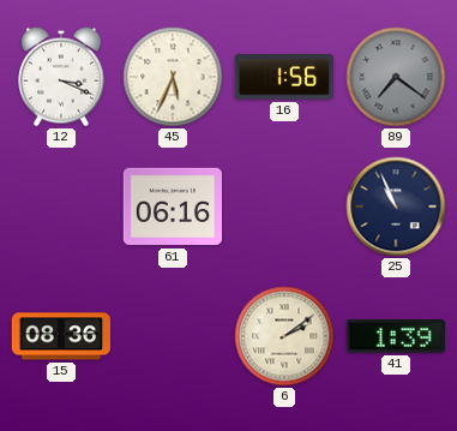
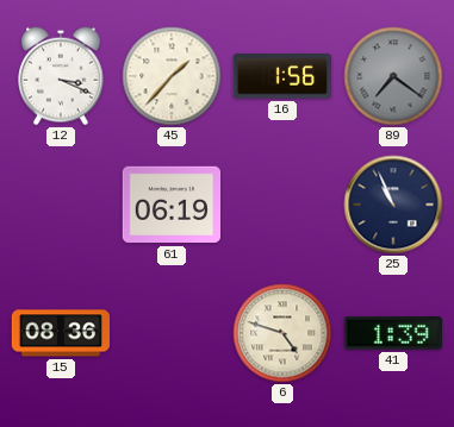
45: 5:34 -> 1:37 (172, 76)
61: 06:16 -> 06:19 (170, 205)
6: 2:09 -> 4:48 (282, 333)
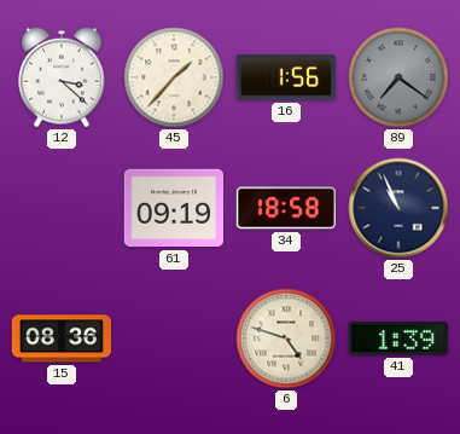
12: 3:19 -> 3:22 (62, 77)
61: 06:19 -> 09:19 (173, 208)
34: none -> 18:58 (286, 208)
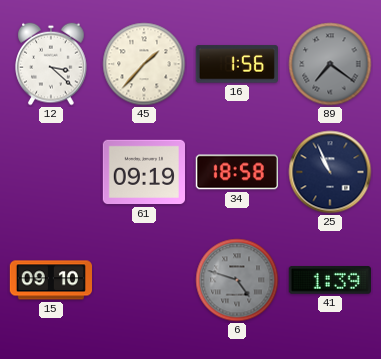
15: 08:36 -> 09:10 (50, 280)
6 dial: cream -> grey (237, 280)
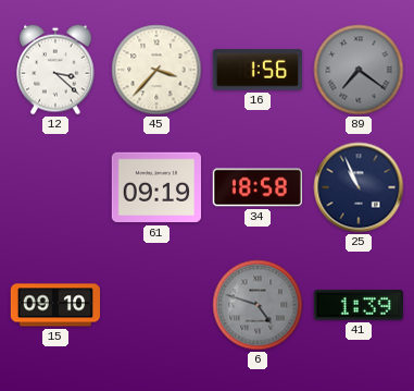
45: 1:37 -> 3:37 (156, 70)
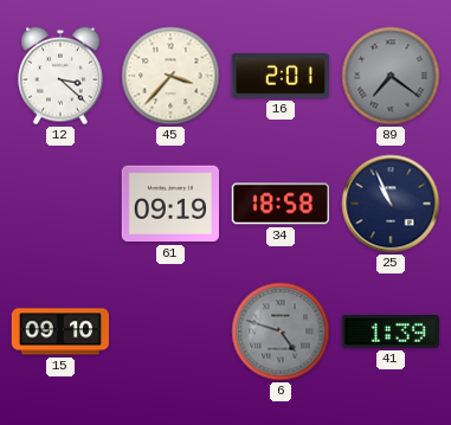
16: 1:56 -> 2:01 (281, 76)
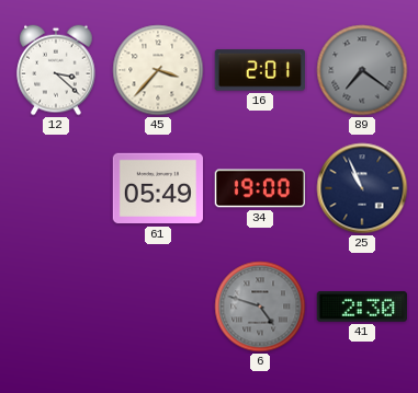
61: 09:19 -> 05:49 (157, 188)
34: 18:58 -> 19:00 (260, 188)
15: 09:10 -> none (59, 331)
41: 1:39 -> 2:30 (362, 307)
